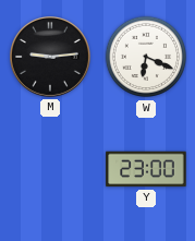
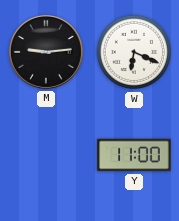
Y: 23:00 -> 11:00 (134, 155)
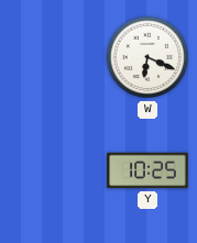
M: 9:14 -> none (47, 53)
Y: 11:00 -> 10:25 (147, 170)
